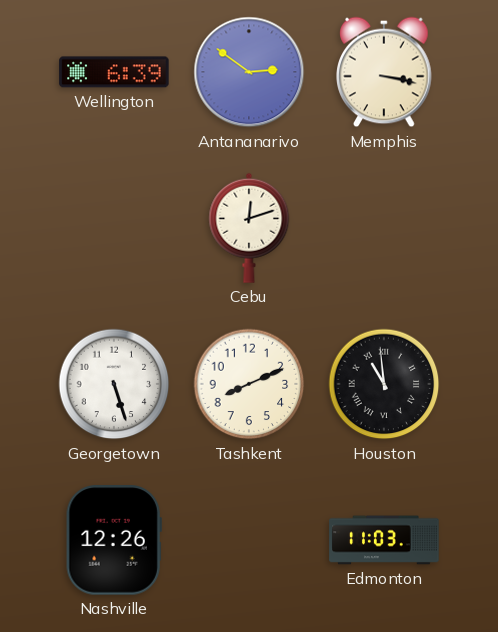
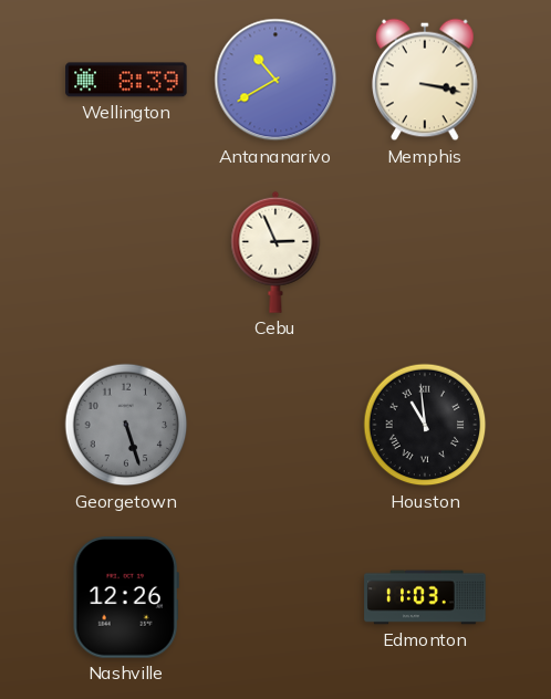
Wellington: 6:39 -> 8:39 (126, 80)
Antananarivo: 2:51 -> 10:40 (275, 80)
Cebu: 12:12 -> 2:56 (275, 252)
Georgetown dial: white -> grey (126, 425)
Tashkent: 8:11 -> none (249, 384)
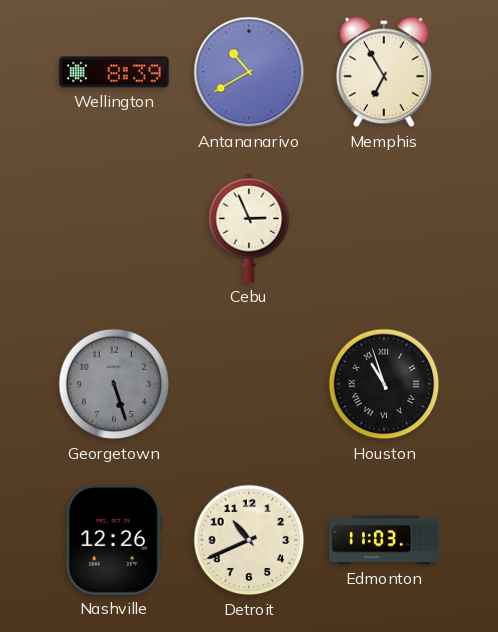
Memphis: 3:17 -> 6:55 (384, 72)
Houston: 10:59 -> 10:57 (384, 384)
Detroit: none -> 10:41 (249, 540)
